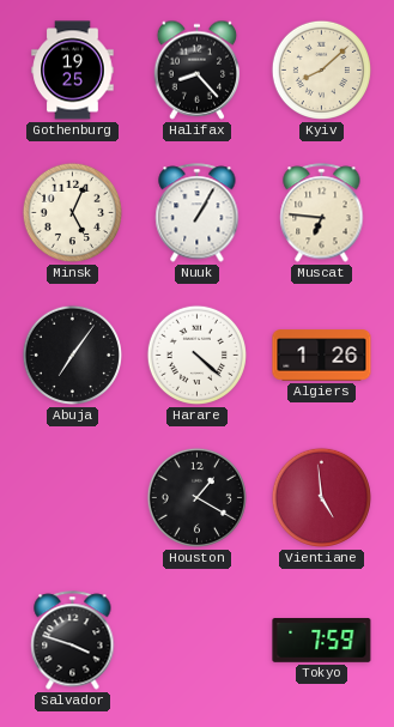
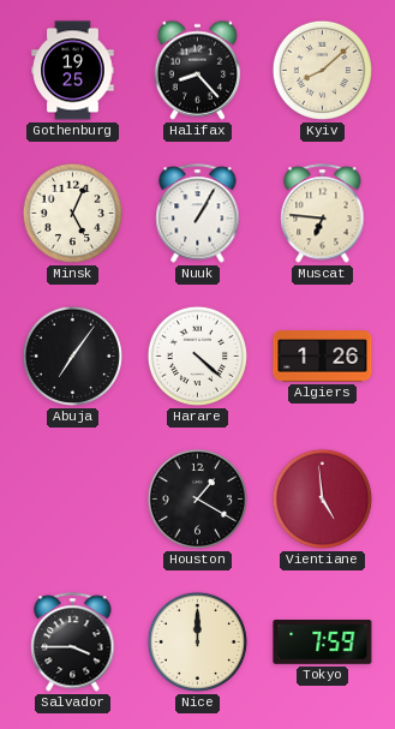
Salvador: 3:48 -> 3:45 (73, 643)
Nice: none -> 12:00 (197, 641)
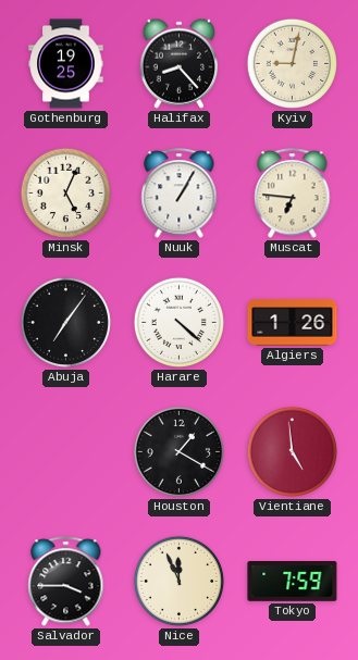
Kyiv: 8:08 -> 9:02 (292, 63)
Nice: 12:00 -> 11:56 (178, 581)
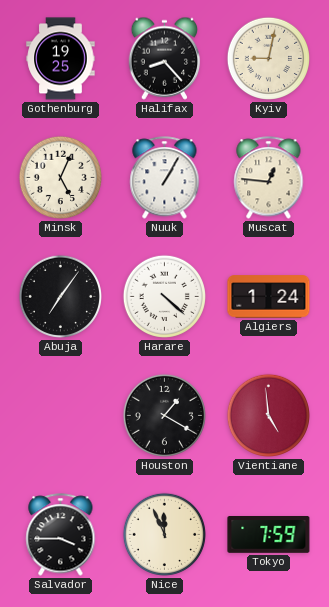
Muscat: 6:46 -> 12:46 (269, 178)
Algiers: 1:26 -> 1:24 (269, 297)
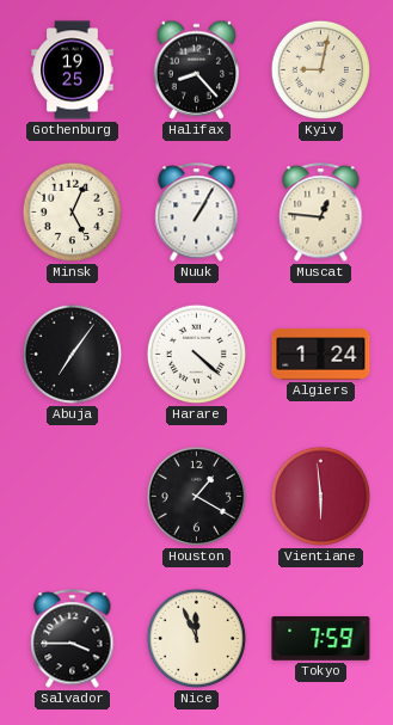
Vientiane: 4:59 -> 5:59 (320, 496)
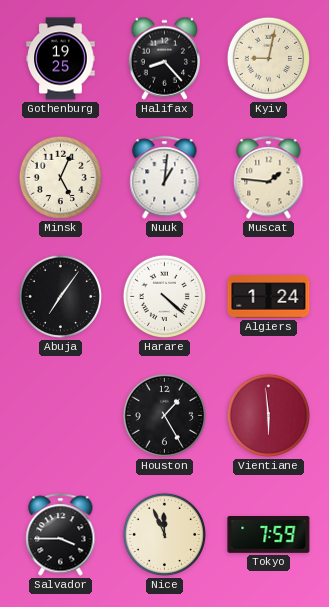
Nuuk: 1:05 -> 1:01 (165, 178)
Muscat: 12:46 -> 1:46 (269, 178)
Houston: 1:20 -> 1:25 (164, 415)
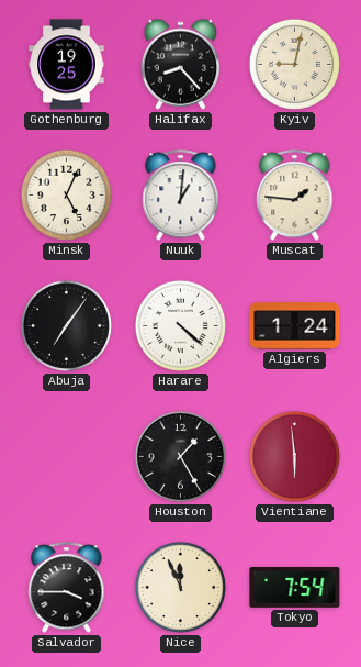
Tokyo: 7:59 -> 7:54 (295, 588)
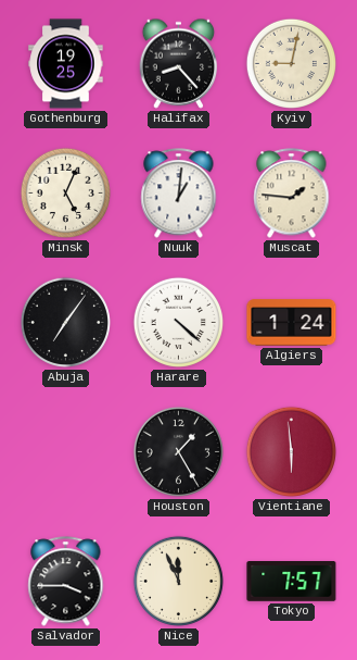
Tokyo: 7:54 -> 7:57 (292, 582)
